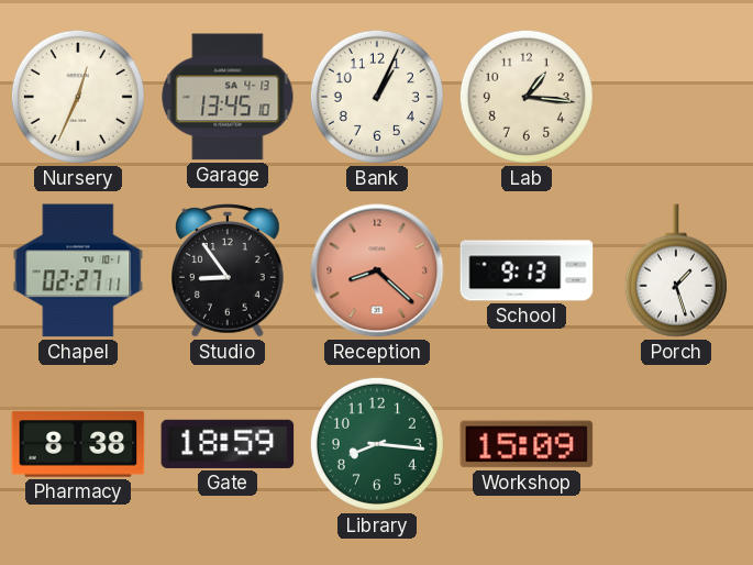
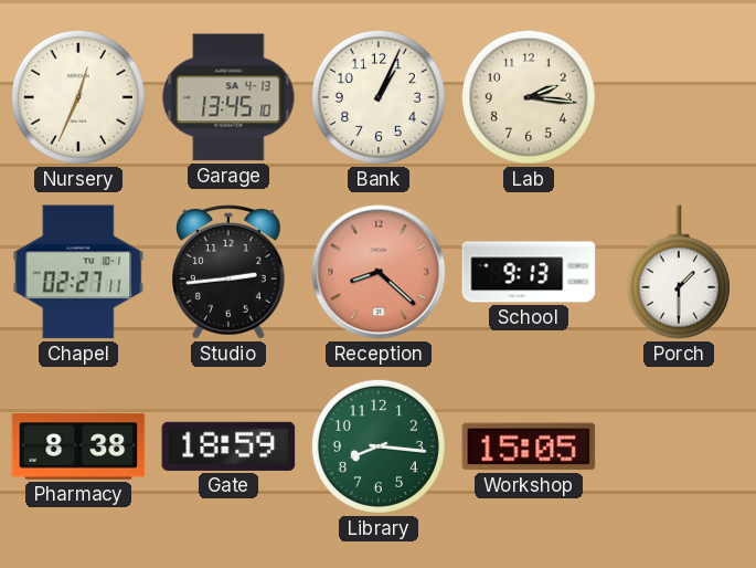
Lab: 1:16 -> 2:16 (529, 97)
Studio: 8:54 -> 2:44 (230, 272)
Porch: 1:27 -> 1:30 (679, 272)
Workshop: 15:09 -> 15:05 (529, 446)
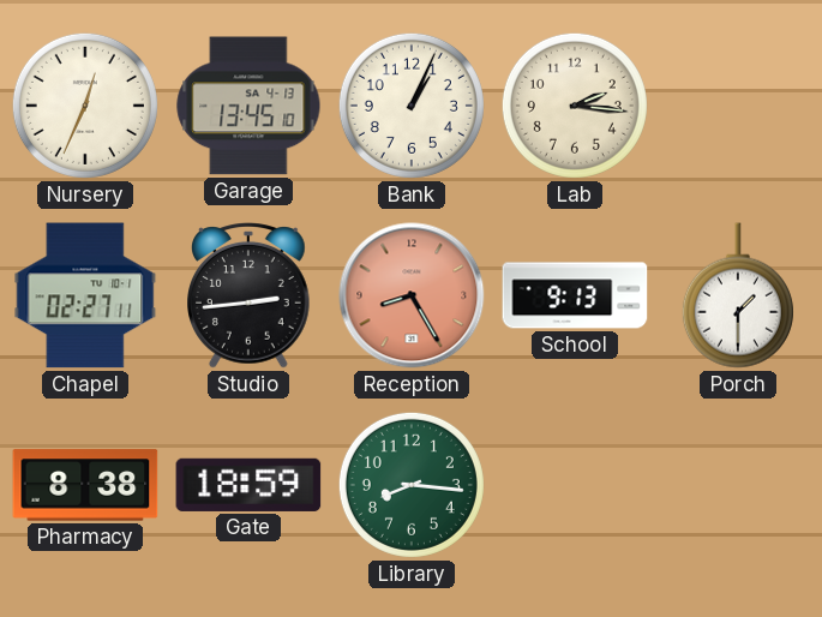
Reception: 8:22 -> 8:25 (412, 295)
Workshop: 15:05 -> none (529, 446)
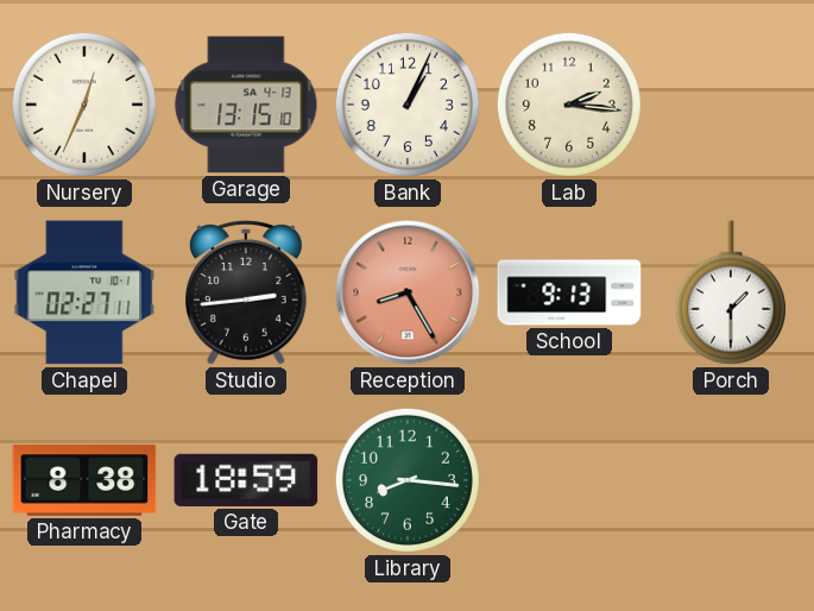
Garage: 13:45 -> 13:15 (246, 105)
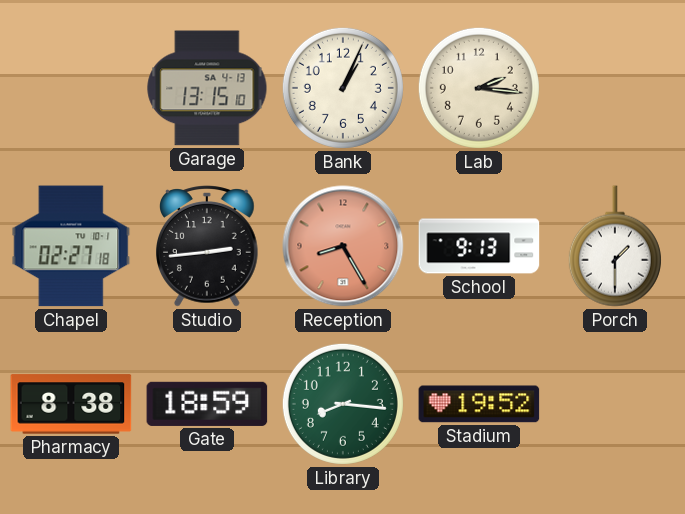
Nursery: 12:34 -> none (84, 105)
Chapel: 02:27:11 -> 02:27:18 (71, 246)
Stadium: none -> 19:52 (479, 404)
